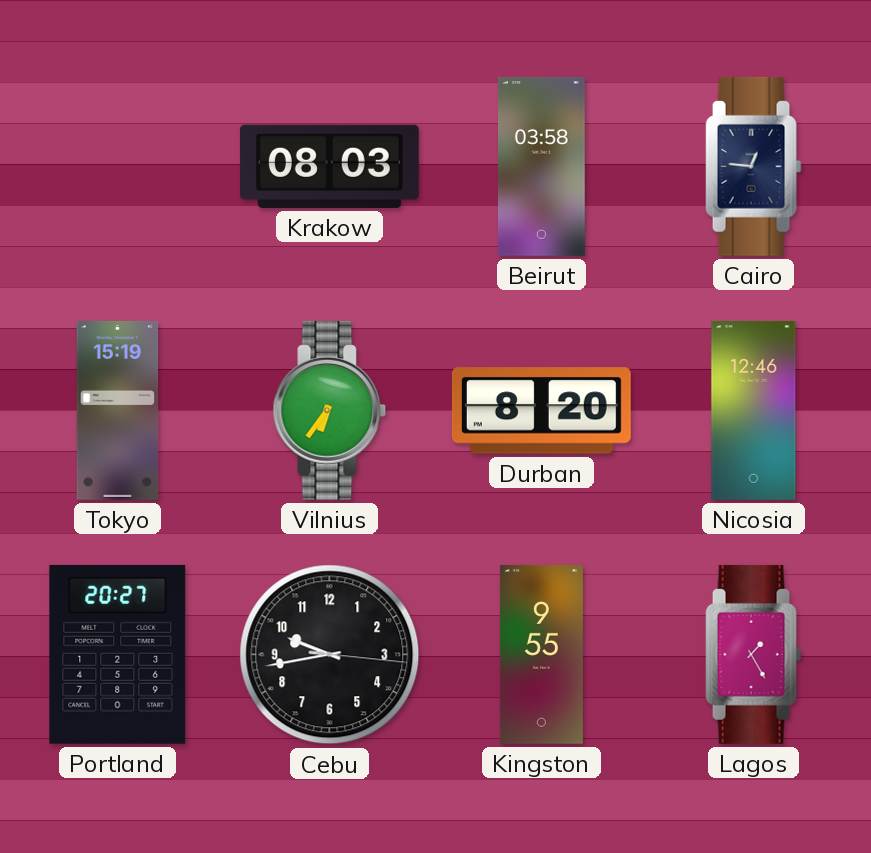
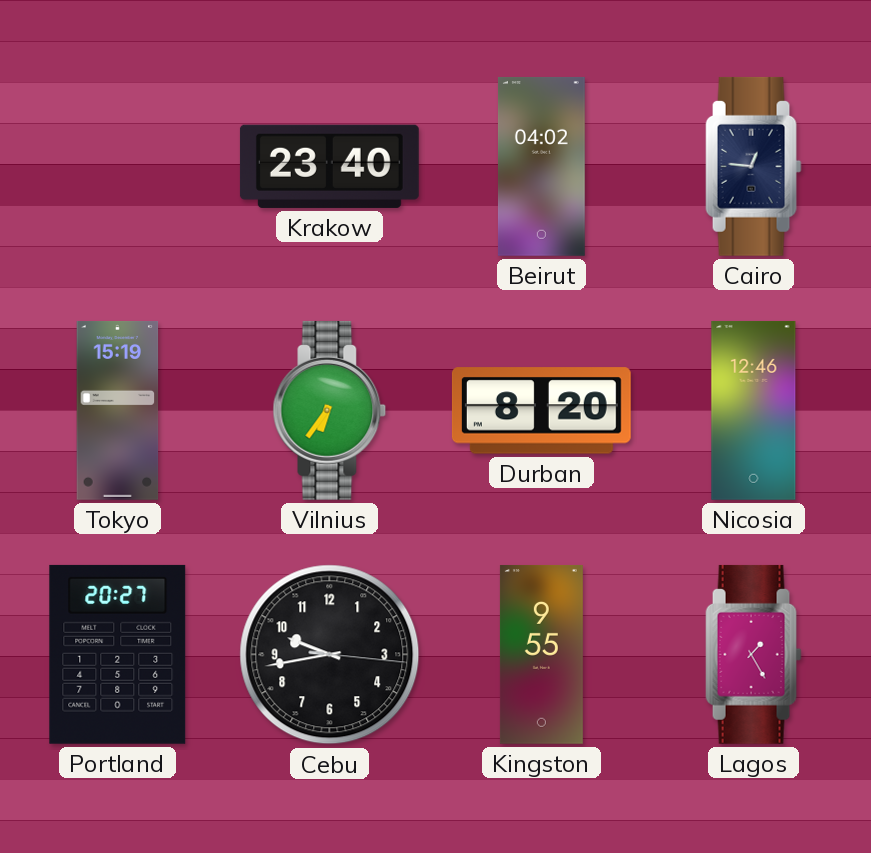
Krakow: 08:03 -> 23:40 (329, 166)
Beirut: 03:58 -> 04:02 (541, 166)
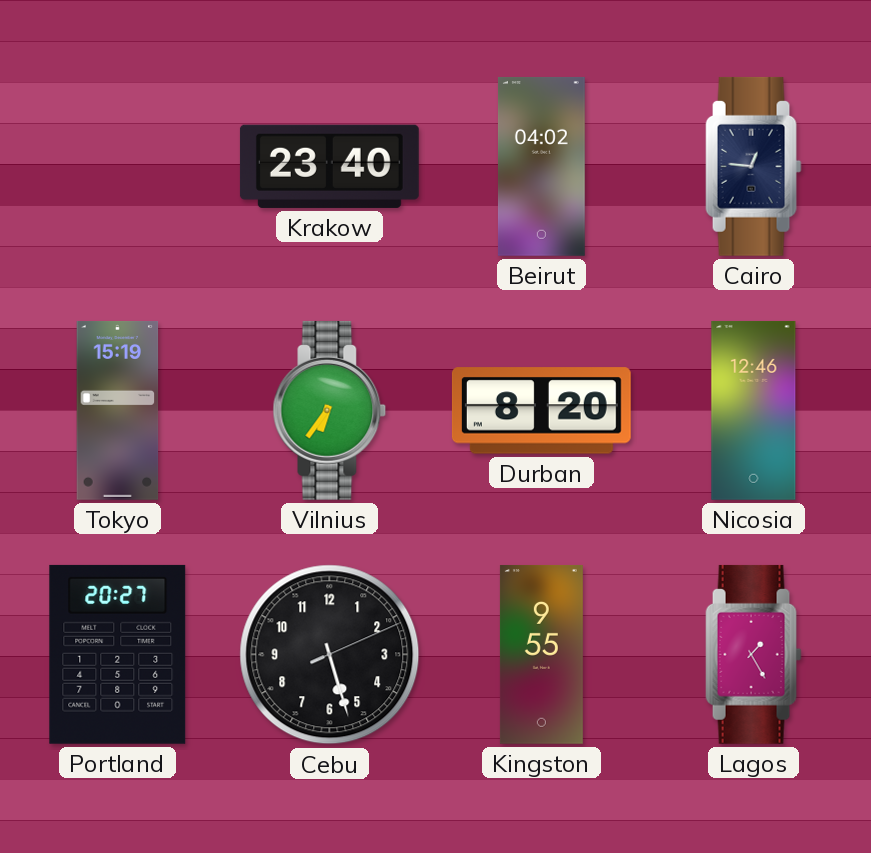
Cebu: 9:43 -> 5:27 (330, 655)
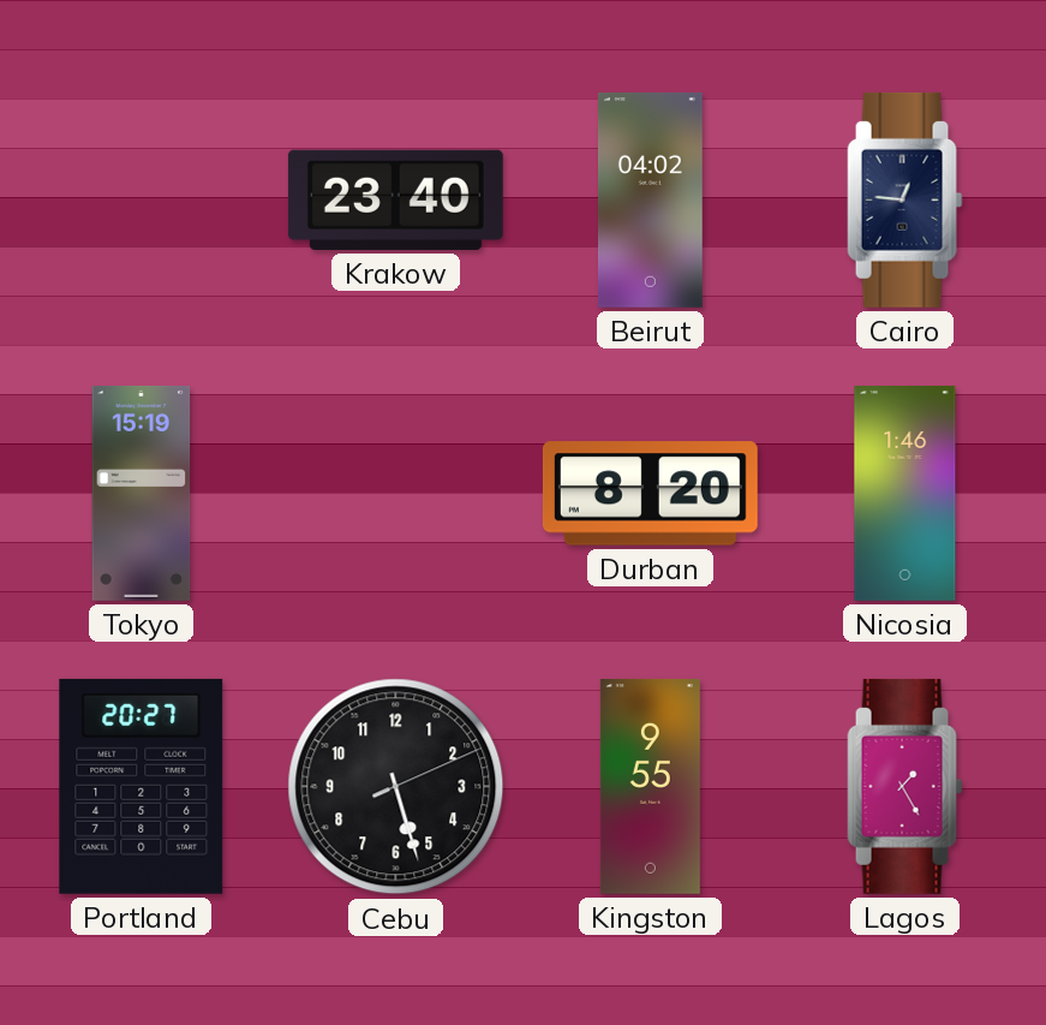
Vilnius: 6:36 -> none (330, 410)
Nicosia: 12:46 -> 1:46 (905, 493)
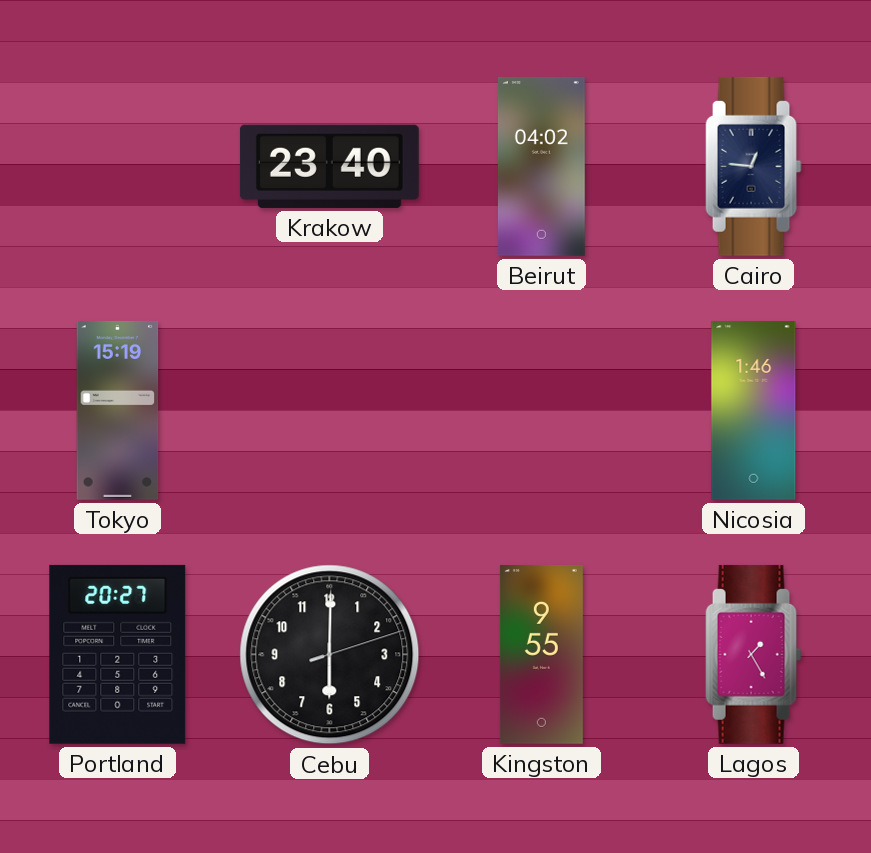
Durban: 8:20 -> none (650, 494)
Cebu: 5:27 -> 6:00 (330, 655)
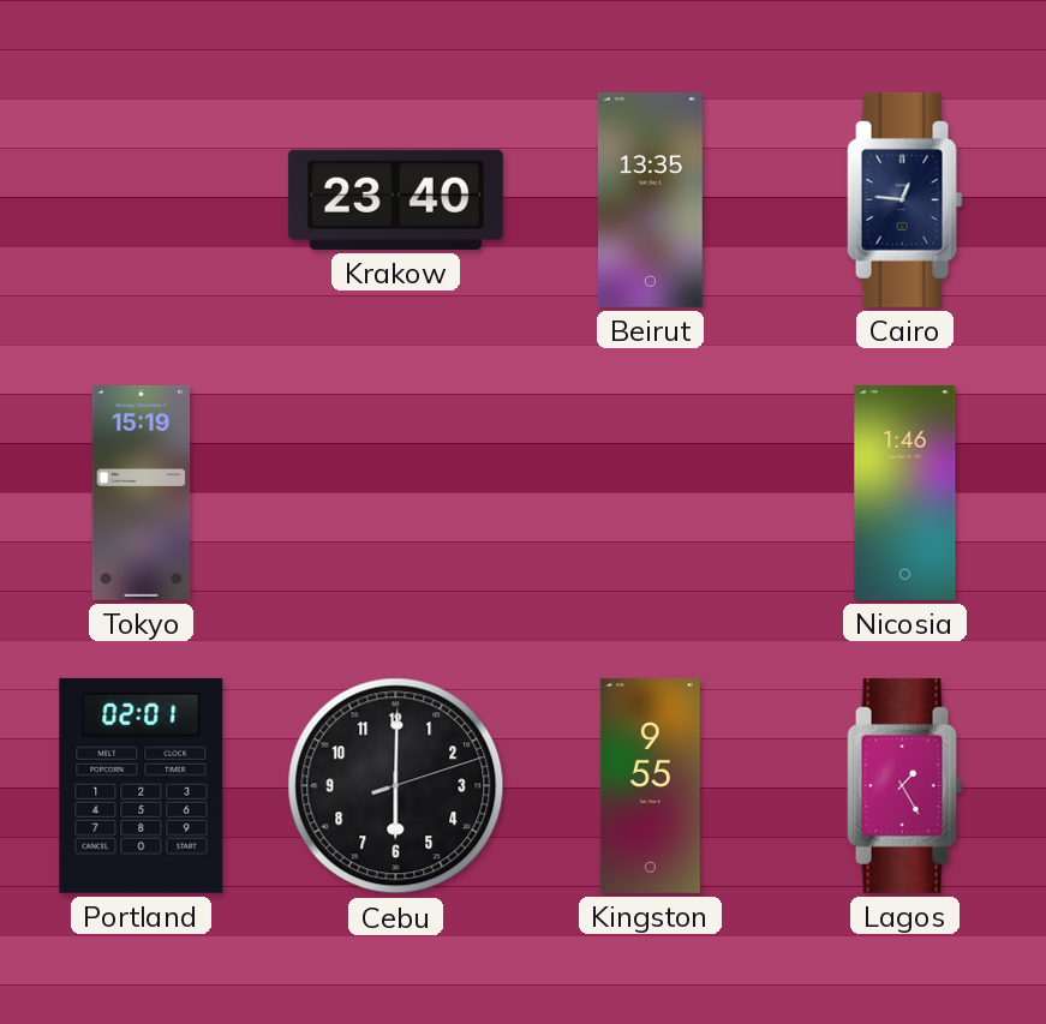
Beirut: 04:02 -> 13:35 (650, 199)
Portland: 20:27 -> 02:01 (142, 785)
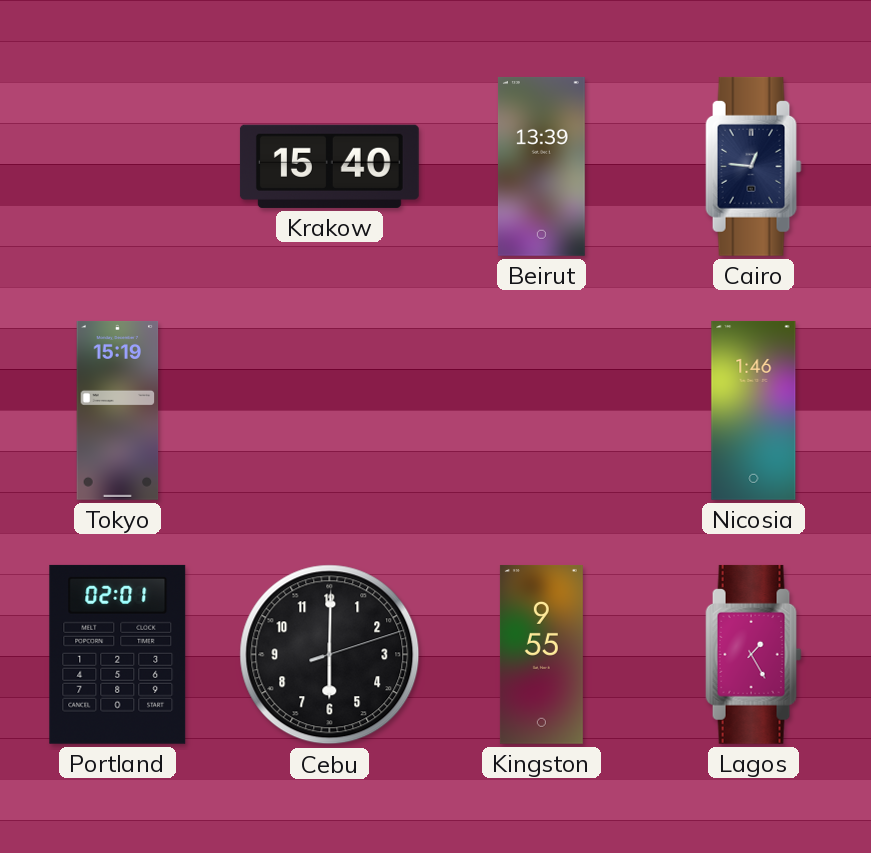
Krakow: 23:40 -> 15:40 (329, 166)
Beirut: 13:35 -> 13:39 (541, 166)
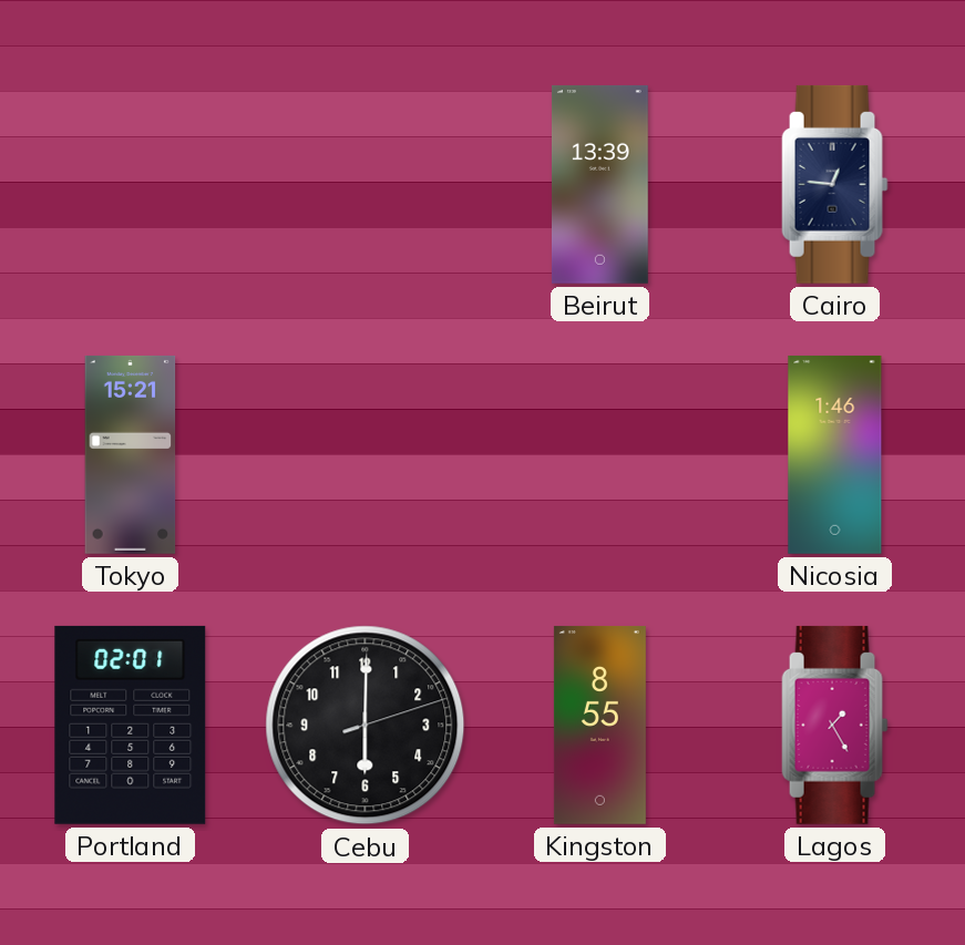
Krakow: 15:40 -> none (329, 166)
Tokyo: 15:19 -> 15:21 (131, 454)
Kingston: 9:55 -> 8:55 (599, 725)
